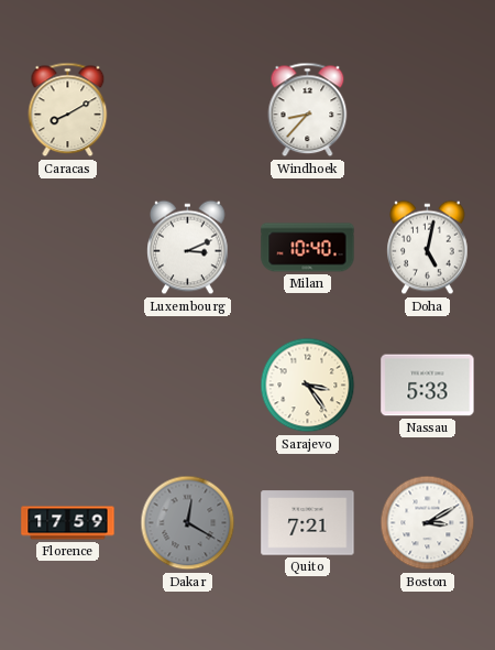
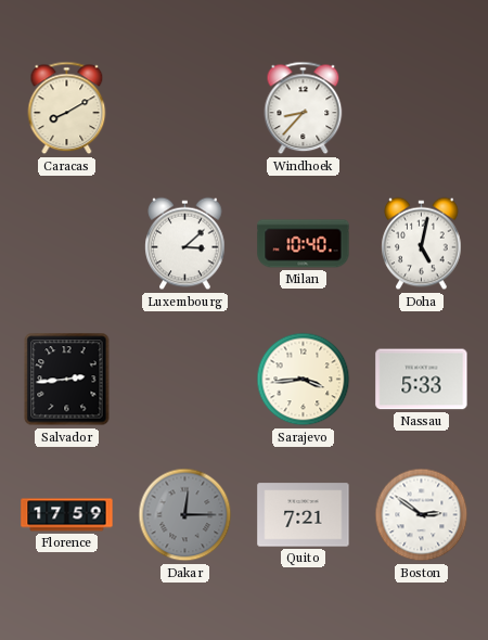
Luxembourg: 3:11 -> 3:08 (185, 244)
Salvador: none -> 2:44 (67, 380)
Sarajevo: 3:24 -> 3:44 (304, 380)
Dakar: 12:20 -> 12:15 (185, 515)
Boston: 3:10 -> 2:51 (422, 515)
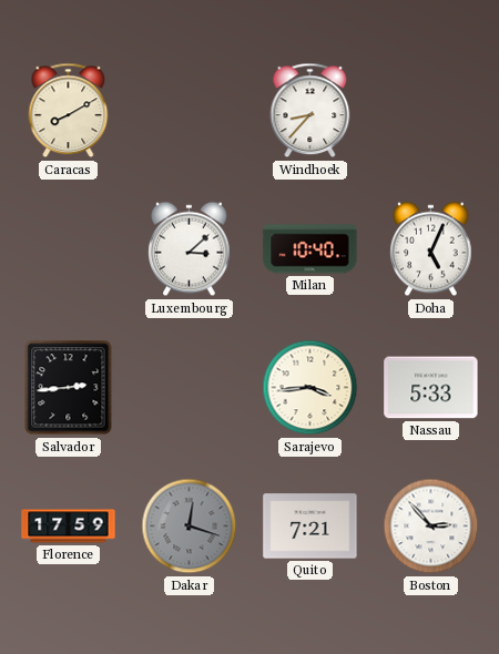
Doha: 5:02 -> 5:04 (431, 249)
Dakar: 12:15 -> 12:18 (190, 527)
Boston: 2:51 -> 2:53 (431, 527)
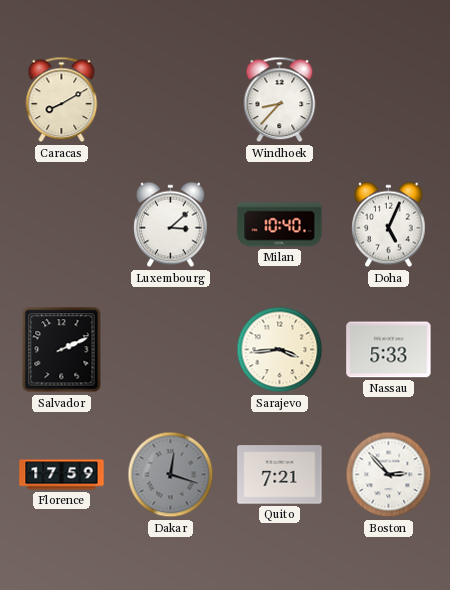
Salvador: 2:44 -> 2:11 (62, 350)
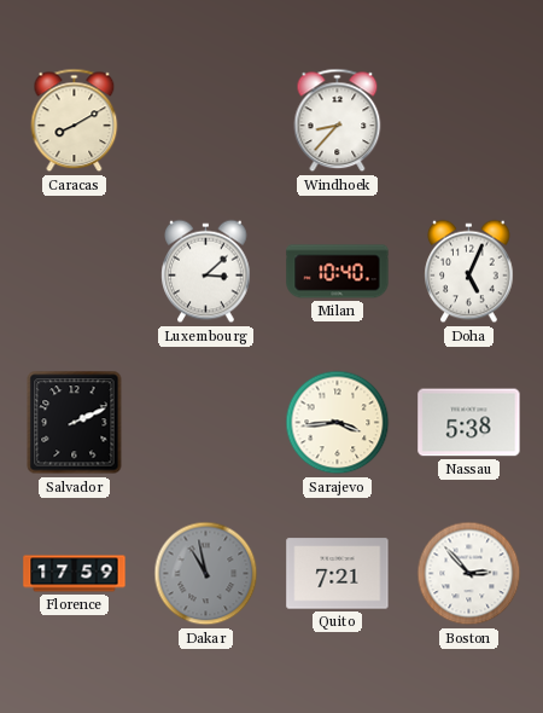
Nassau: 5:33 -> 5:38 (469, 423)
Dakar: 12:18 -> 10:58 (206, 574)
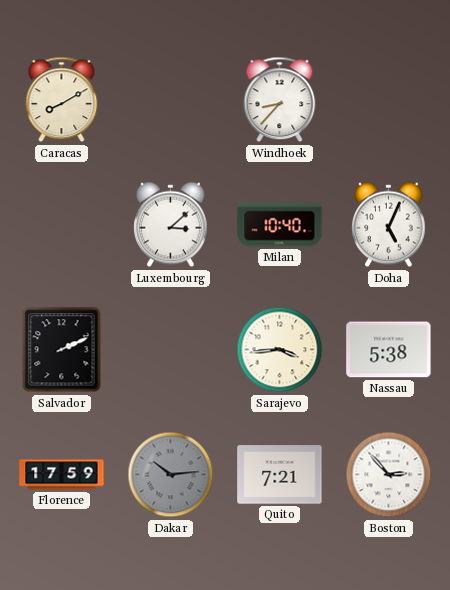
Dakar: 10:58 -> 10:14 (171, 475)
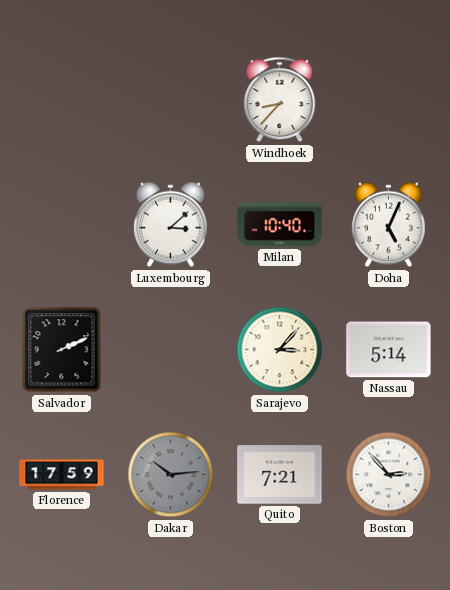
Caracas: 8:10 -> none (62, 100)
Sarajevo: 3:44 -> 3:07 (280, 350)
Nassau: 5:38 -> 5:14 (389, 350)
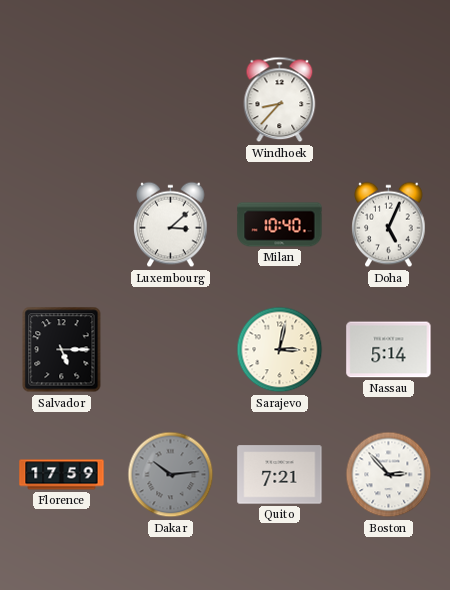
Salvador: 2:11 -> 5:15 (62, 350)
Sarajevo: 3:07 -> 3:02 (280, 350)
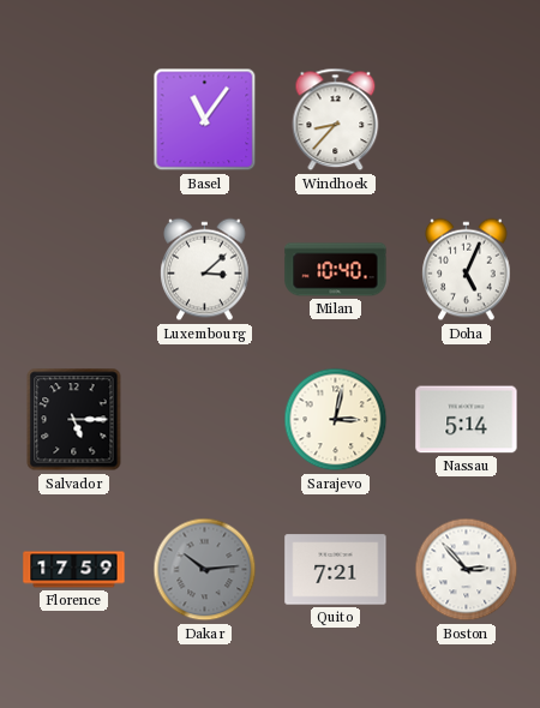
Basel: none -> 11:06 (205, 120)
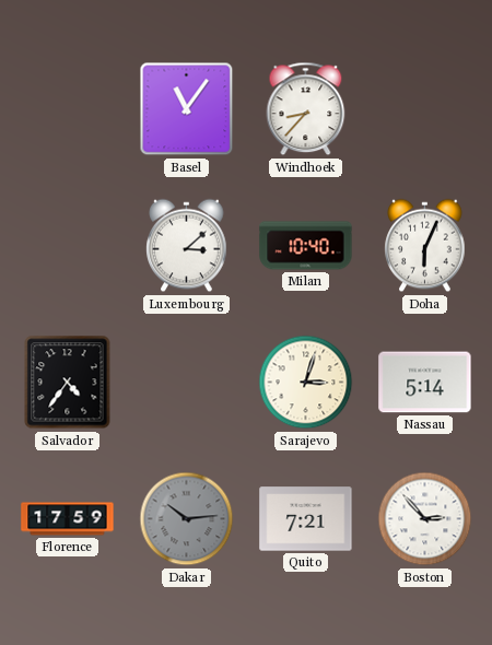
Doha: 5:04 -> 6:04 (425, 246)
Salvador: 5:15 -> 4:36 (68, 383)
Sarajevo: 3:02 -> 3:03 (306, 383)
